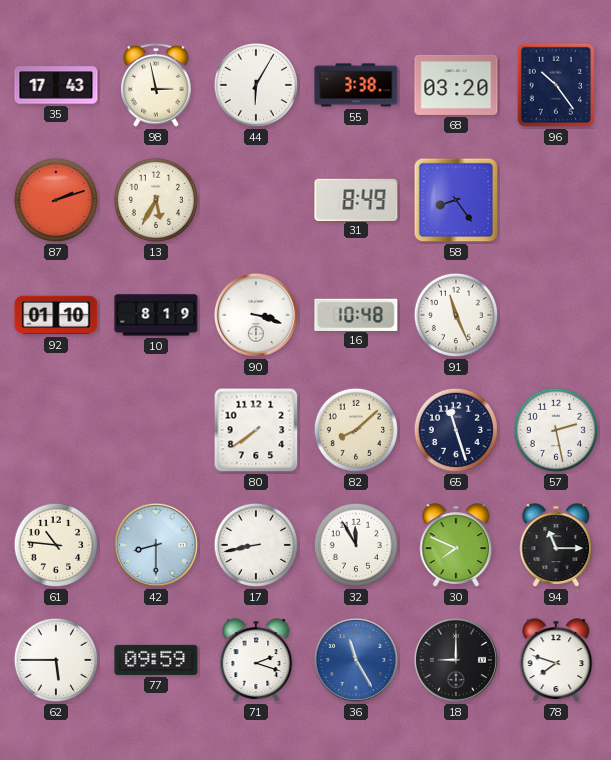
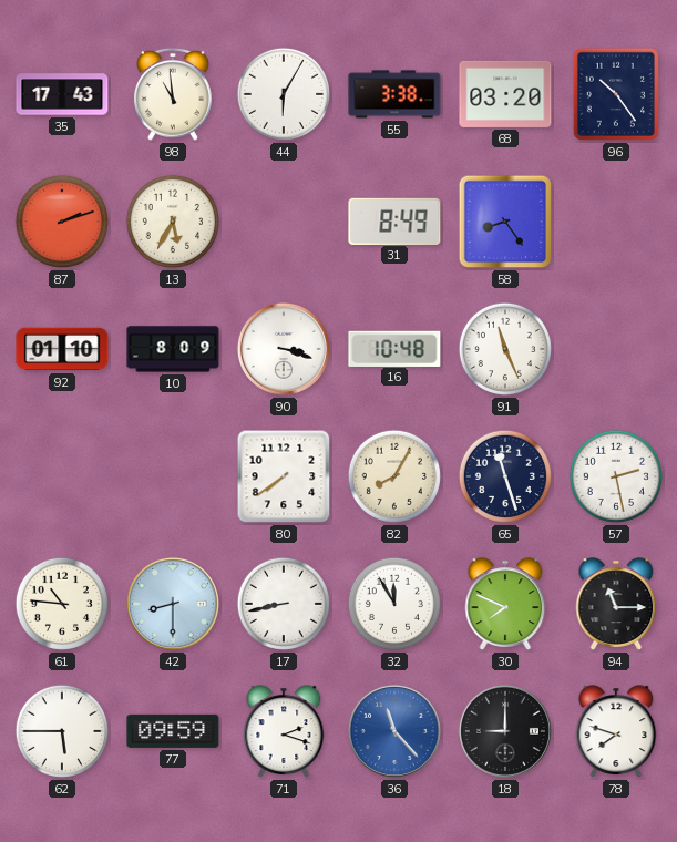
98: 2:58 -> 10:59 (174, 94)
10: 8:19 -> 8:09 (173, 349)
82: 8:08 -> 8:05 (394, 476)
36: 11:25 -> 11:23 (394, 731)
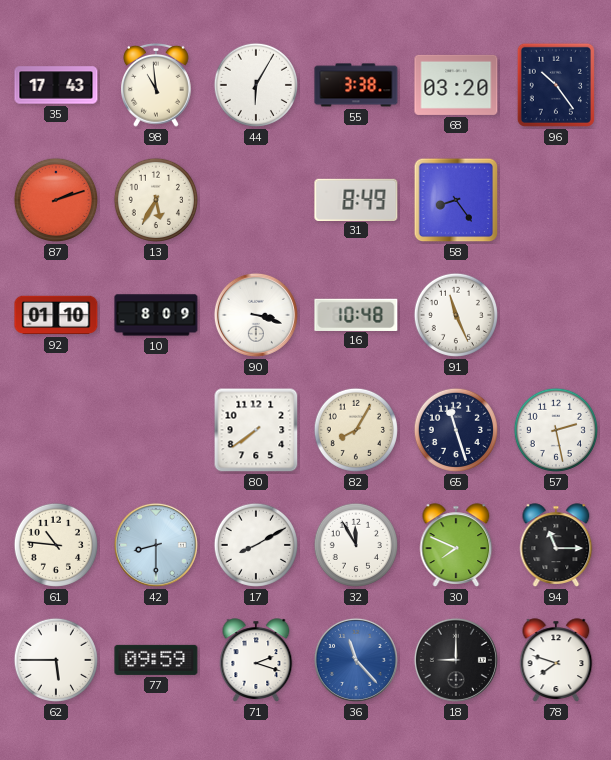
17: 8:43 -> 8:10 (256, 545)
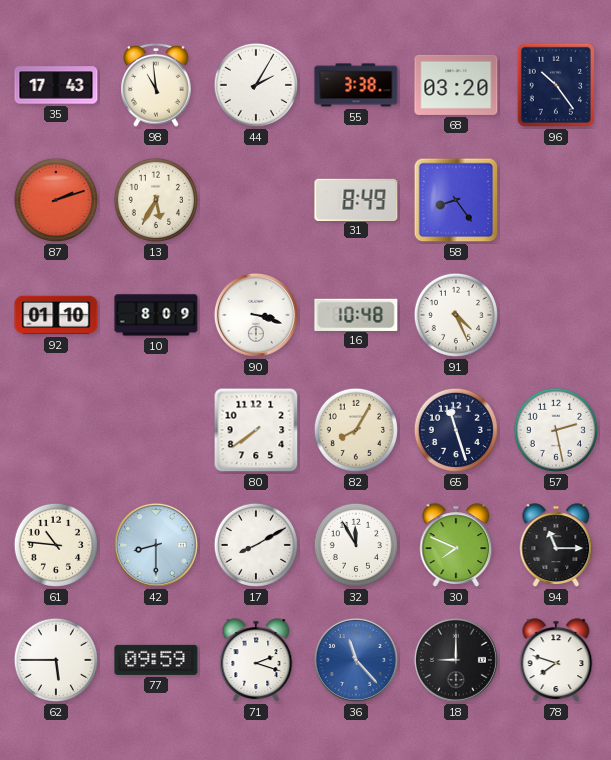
44: 6:05 -> 2:05 (256, 85)
91: 11:26 -> 4:26 (456, 315)
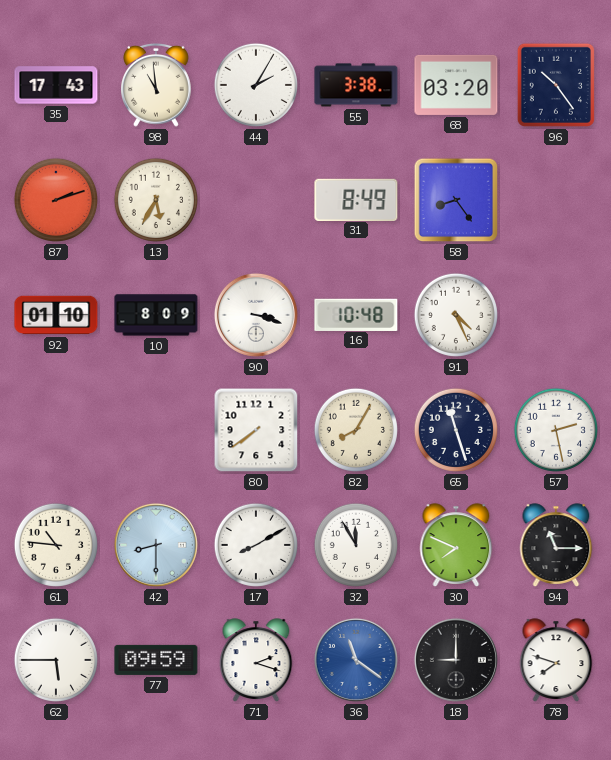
36: 11:23 -> 11:21 (356, 660)
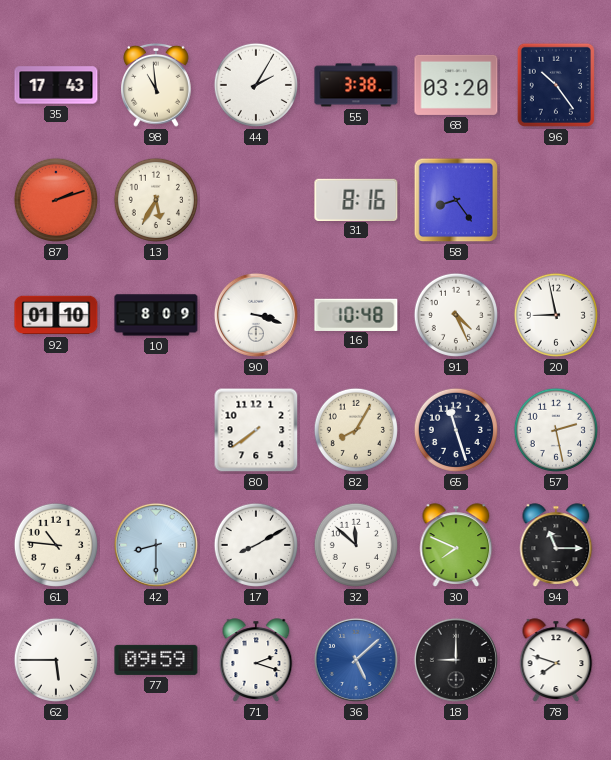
31: 8:49 -> 8:16 (356, 199)
20: none -> 8:58 (556, 315)
32: 11:55 -> 11:52 (356, 545)
36: 11:21 -> 5:08 (356, 660)
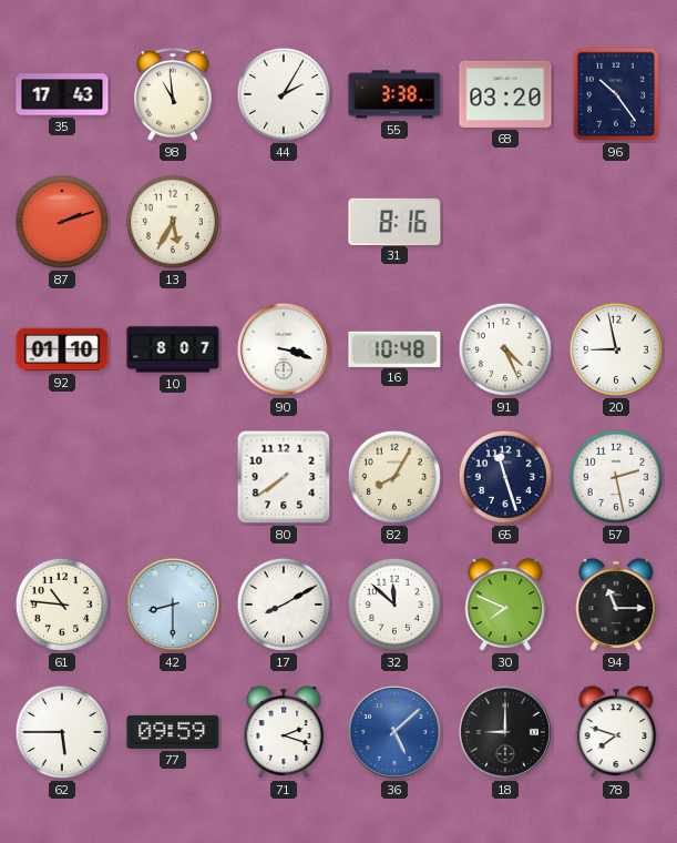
58: 8:24 -> none (456, 200)
10: 8:09 -> 8:07 (173, 349)
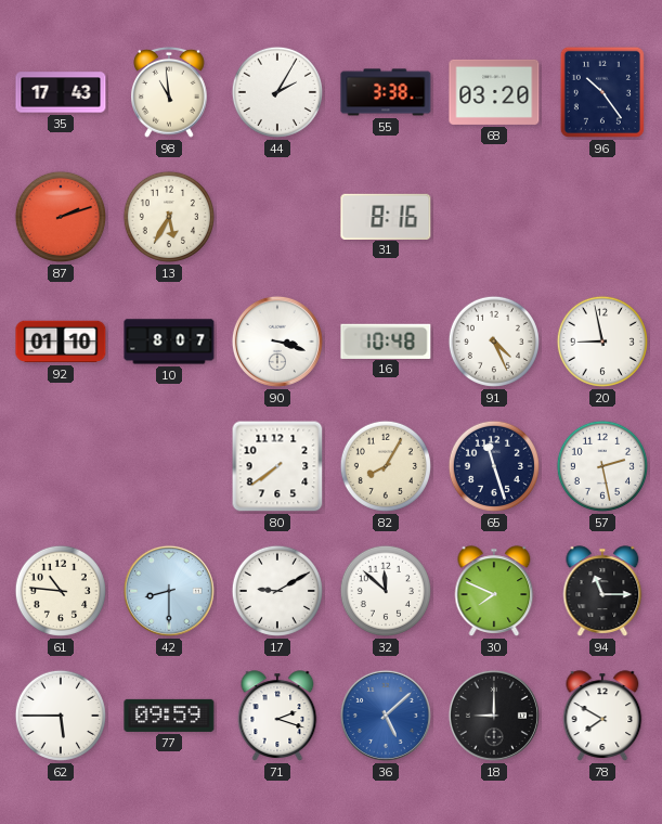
17: 8:10 -> 9:10 (277, 591)
78: 7:48 -> 7:50 (602, 716)
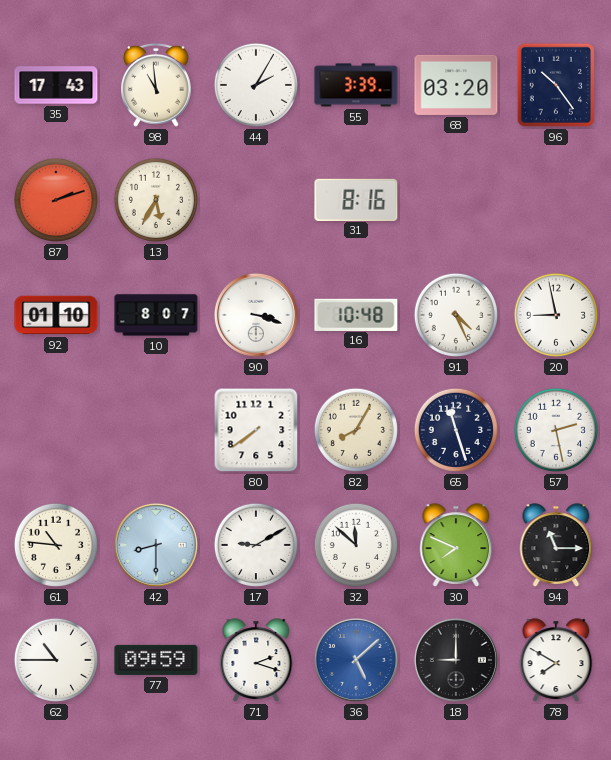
55: 3:38 -> 3:39 (356, 85)
62: 5:45 -> 10:45 (56, 660)
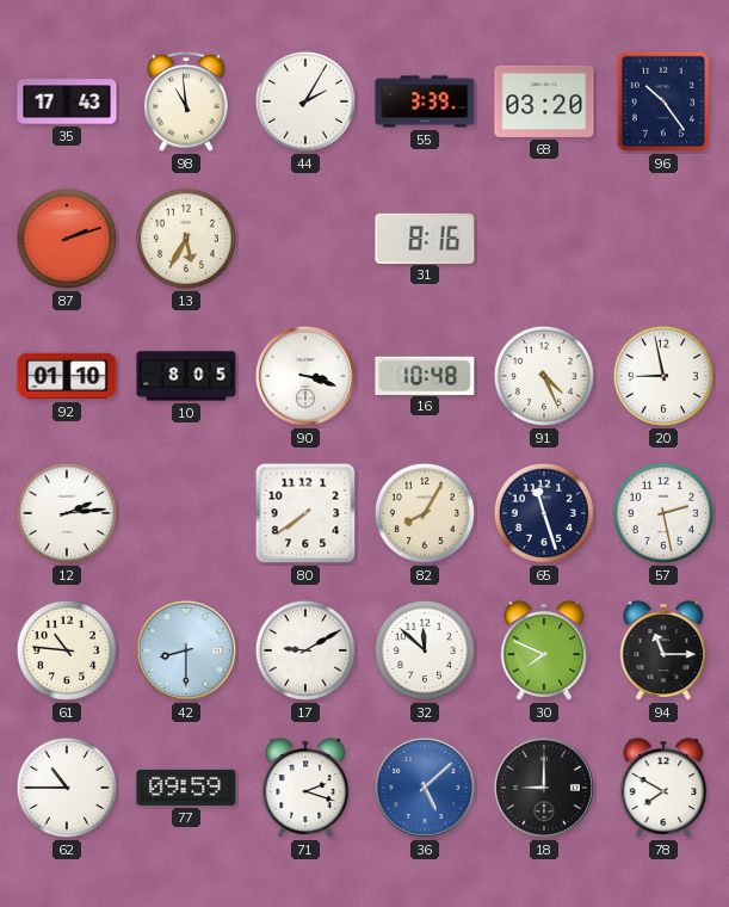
10: 8:07 -> 8:05 (186, 376)
12: none -> 2:14 (67, 513)
